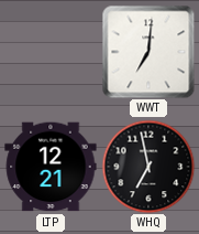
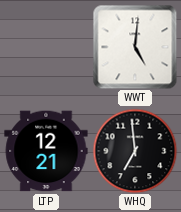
WWT: 7:01 -> 5:01 (135, 47)
WHQ: 6:58 -> 6:59 (135, 151)
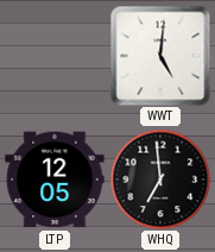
LTP: 12:21 -> 12:05 (55, 179)
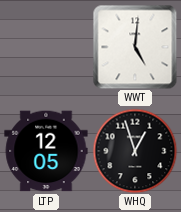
WHQ: 6:59 -> 12:57 (135, 151)
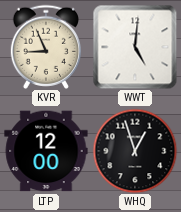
KVR: none -> 8:56 (45, 47)
LTP: 12:05 -> 12:00 (46, 151)
